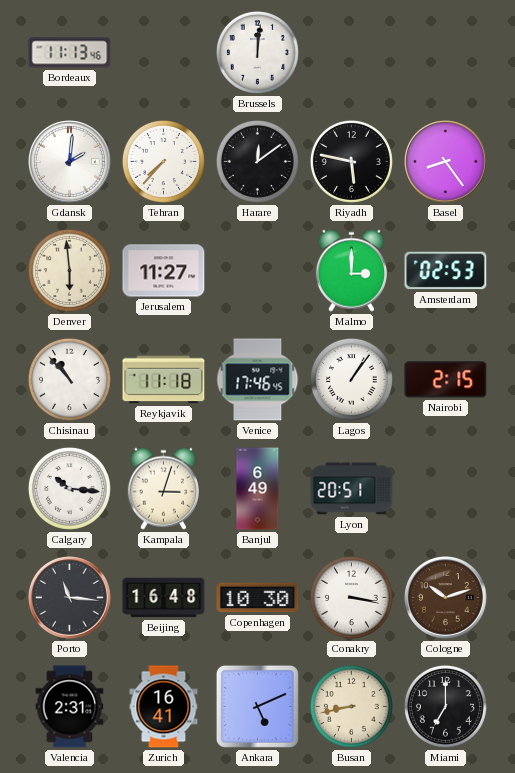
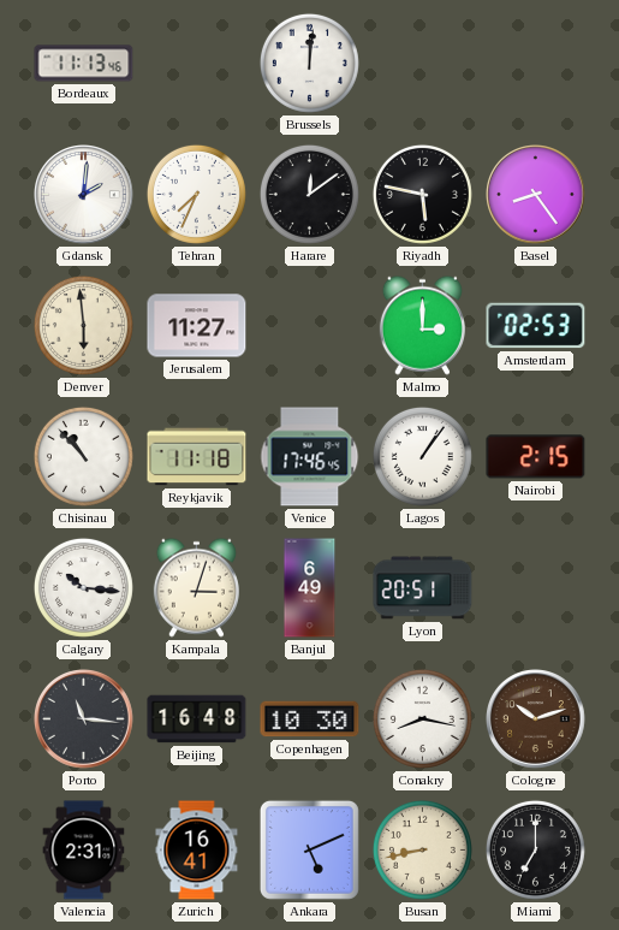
Tehran: 7:37 -> 7:34 (196, 194)
Conakry: 3:17 -> 8:17 (422, 718)
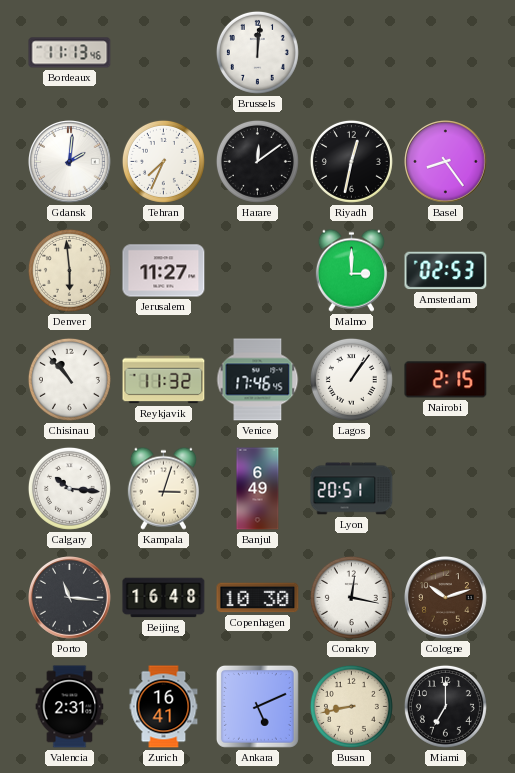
Riyadh: 5:47 -> 12:32 (351, 161)
Reykjavik: 11:18 -> 11:32 (164, 380)
Conakry: 8:17 -> 12:17 (351, 597)
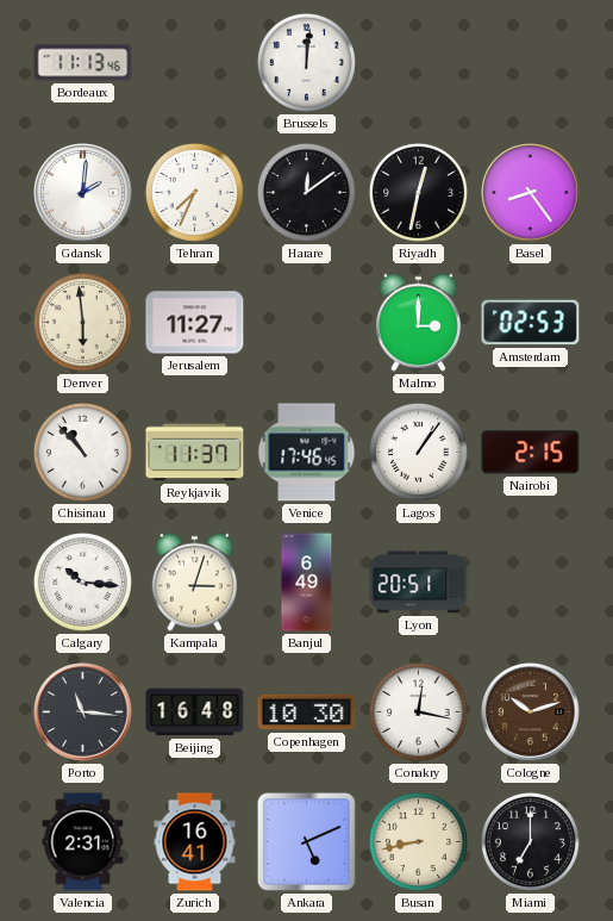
Reykjavik: 11:32 -> 11:37 (195, 453)
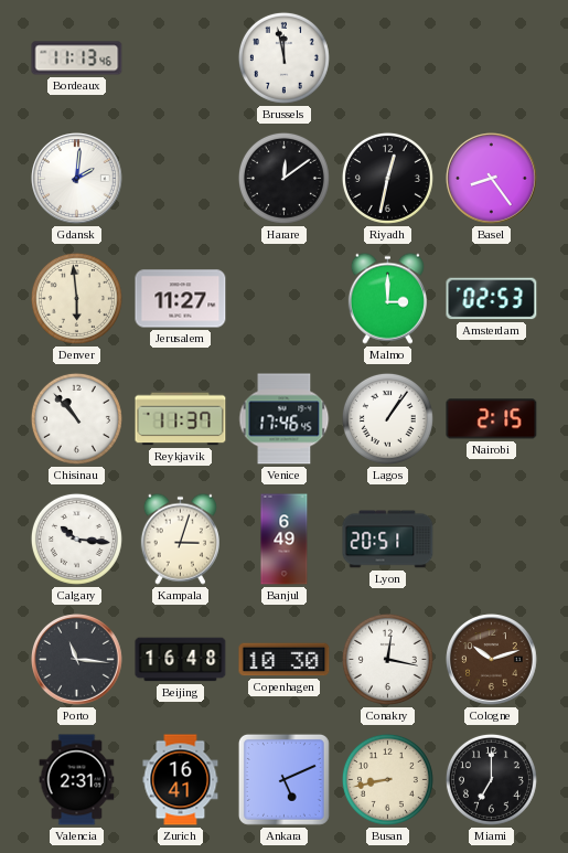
Brussels: 12:01 -> 11:58 (283, 57)
Tehran: 7:34 -> none (194, 192)
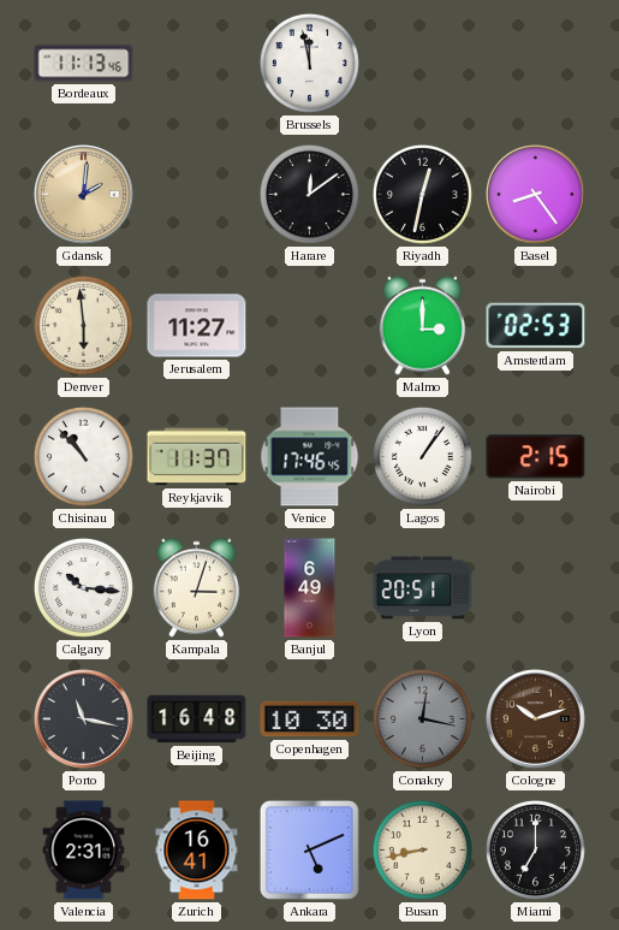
Gdansk dial: white -> champagne (84, 195)
Porto: 11:16 -> 11:17 (84, 719)
Conakry dial: white -> grey (422, 718)
